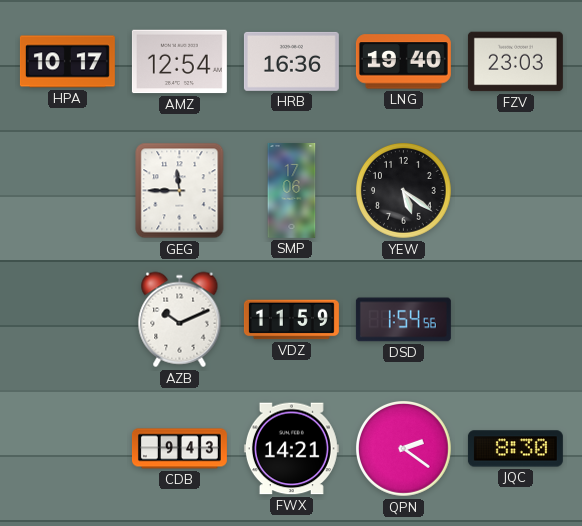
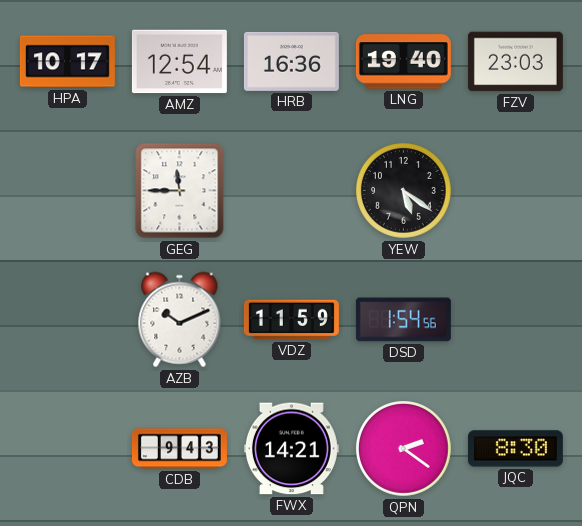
SMP: 17:06 -> none (292, 190)
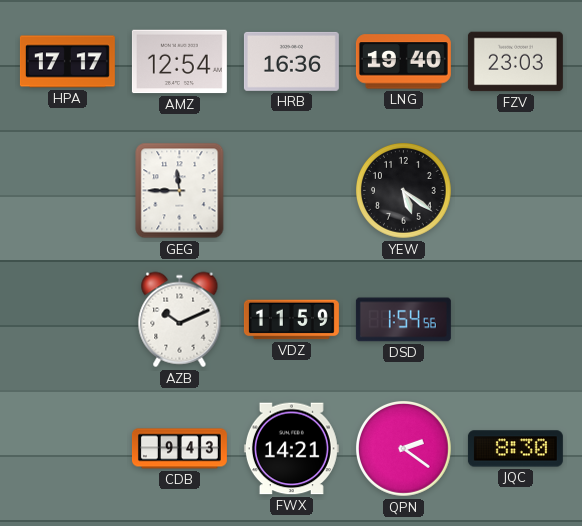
HPA: 10:17 -> 17:17 (67, 62)
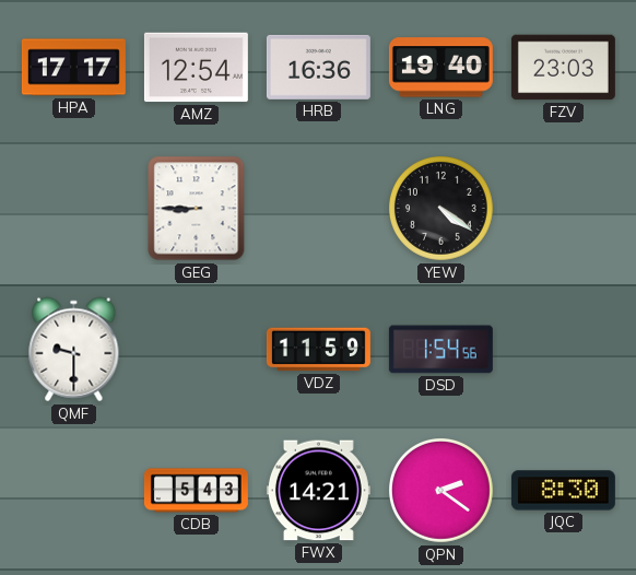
GEG: 11:45 -> 8:45 (197, 209)
YEW: 5:21 -> 4:21 (441, 209)
QMF: none -> 9:30 (74, 350)
AZB: 10:11 -> none (180, 320)
CDB: 9:43 -> 5:43 (196, 491)
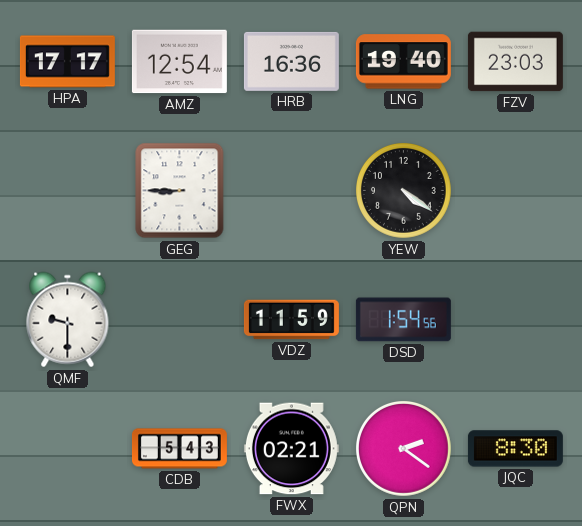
FWX: 14:21 -> 02:21 (291, 449)
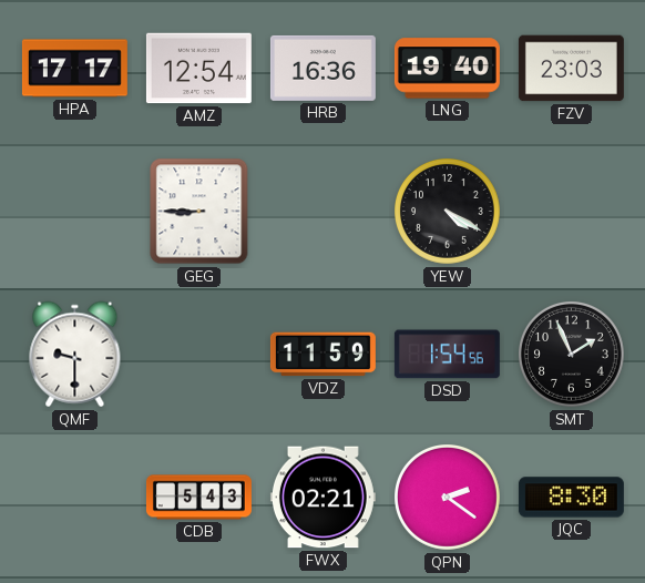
YEW: 4:21 -> 4:20 (448, 212)
SMT: none -> 1:56 (572, 355)
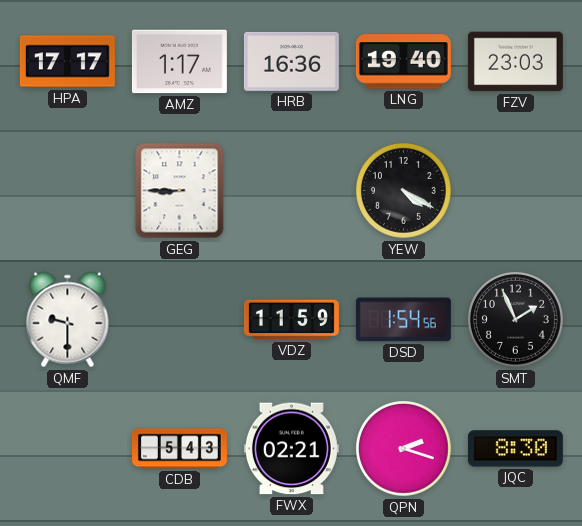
AMZ: 12:54 -> 1:17 (179, 62)
QPN: 2:21 -> 2:18 (404, 449)
